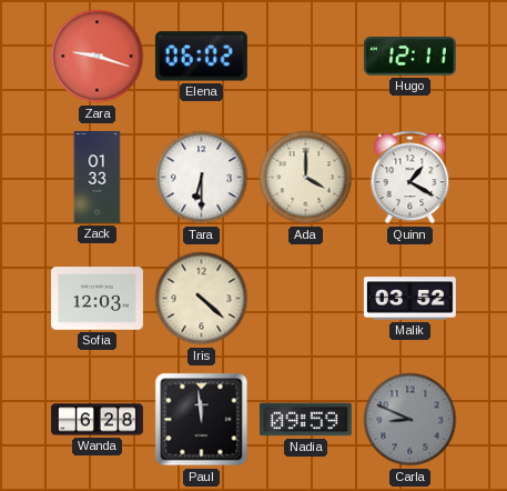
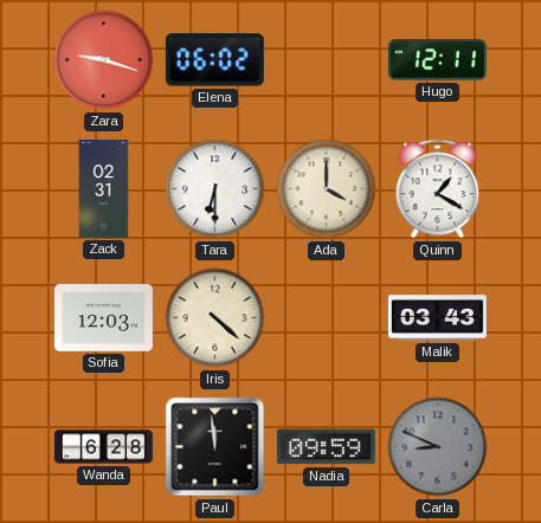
Zack: 01:33 -> 02:31 (104, 188)
Malik: 03:52 -> 03:43 (437, 318)
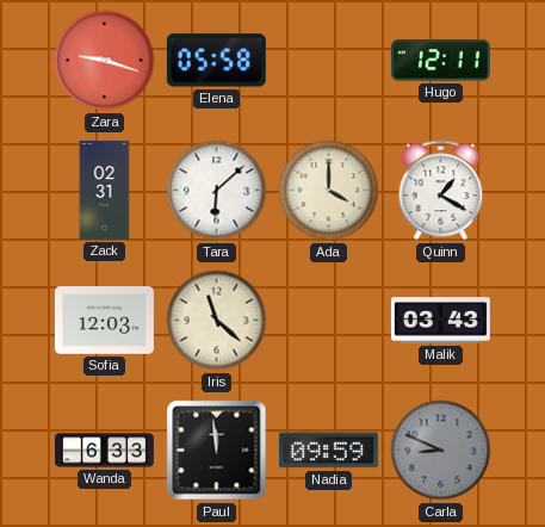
Elena: 06:02 -> 05:58 (216, 61)
Tara: 6:30 -> 6:08 (217, 191)
Iris: 4:22 -> 11:22 (217, 321)
Wanda: 6:28 -> 6:33 (104, 451)
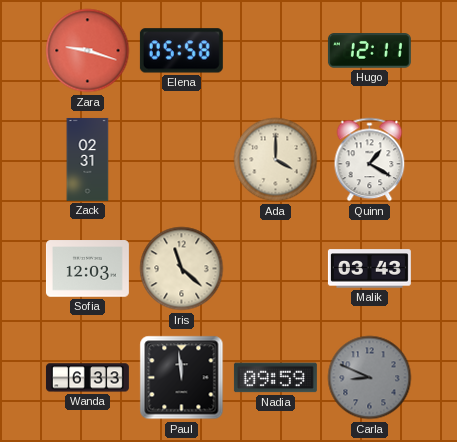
Tara: 6:08 -> none (217, 191)
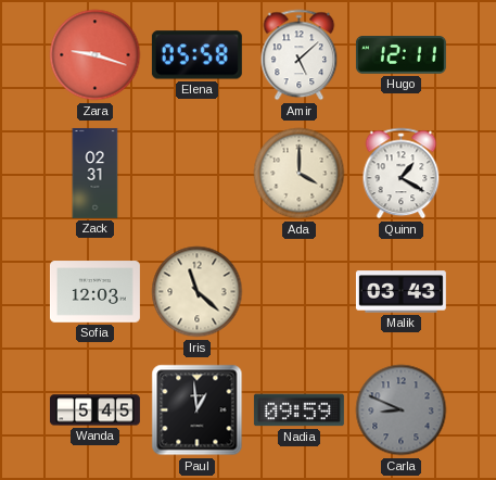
Amir: none -> 5:08 (300, 55)
Wanda: 6:33 -> 5:45 (94, 410)
Paul: 11:59 -> 12:59 (198, 410)
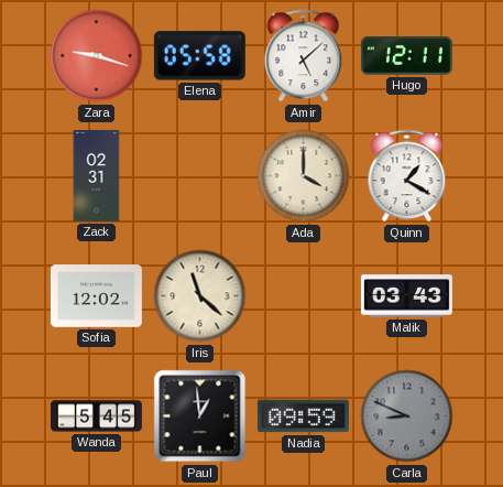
Sofia: 12:03 -> 12:02 (96, 296)
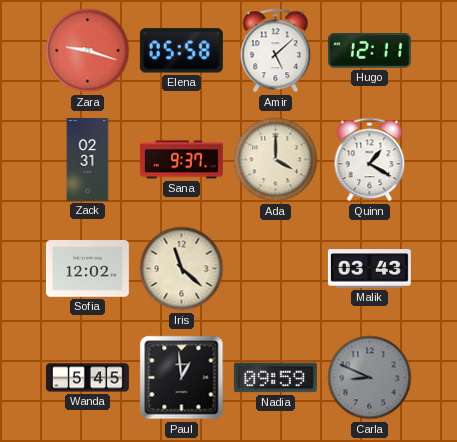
Sana: none -> 9:37 (181, 160)
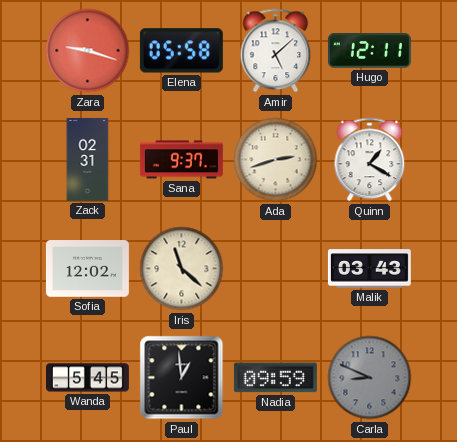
Ada: 4:00 -> 2:42 (276, 160)
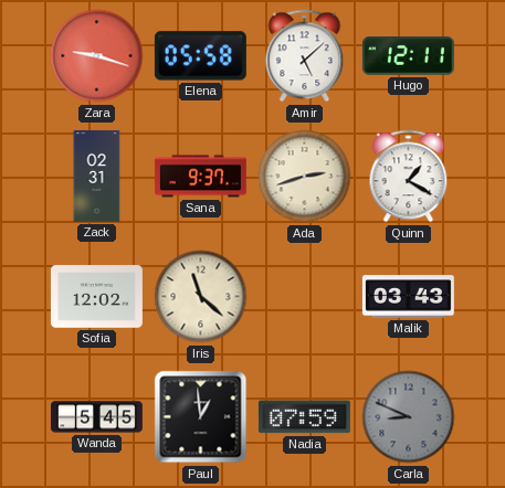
Nadia: 09:59 -> 07:59 (304, 417)
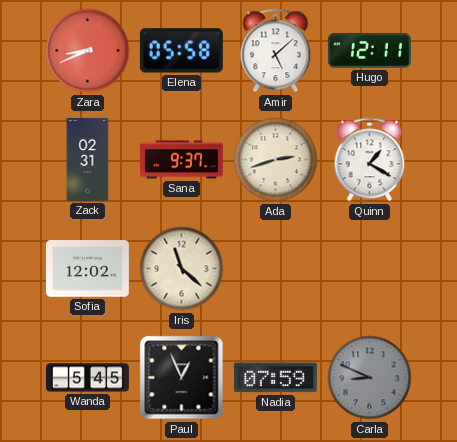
Zara: 9:18 -> 8:41 (88, 51)
Malik: 03:43 -> none (408, 297)
Paul: 12:59 -> 12:56 (182, 378)
